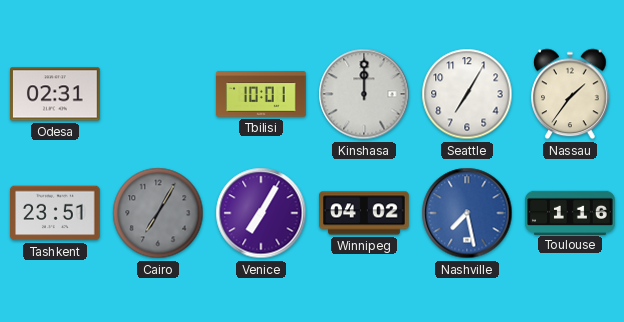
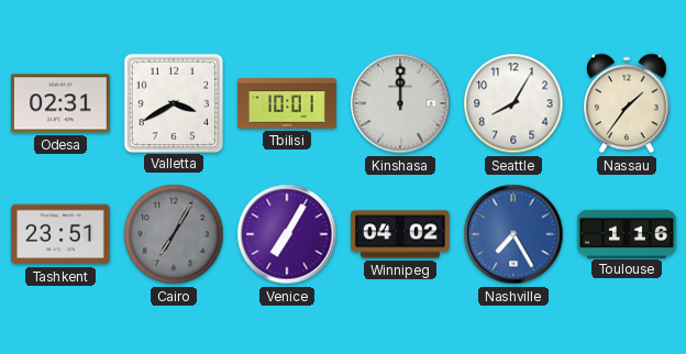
Valletta: none -> 3:40 (173, 102)
Seattle: 7:05 -> 8:05 (513, 103)
Nashville: 7:28 -> 7:25 (513, 234)
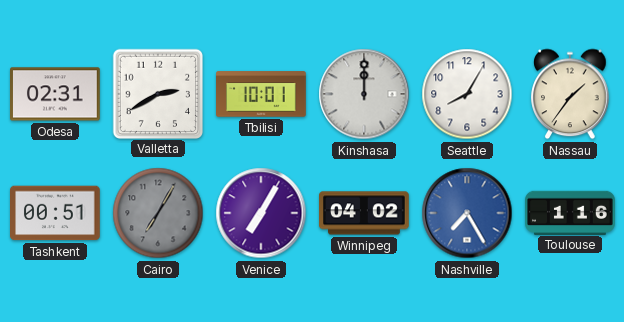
Valletta: 3:40 -> 2:40 (157, 93)
Tashkent: 23:51 -> 00:51 (56, 213)
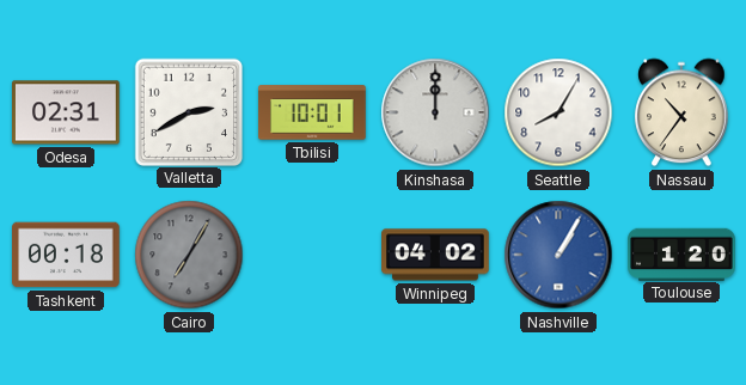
Nassau: 1:36 -> 10:36 (681, 112)
Tashkent: 00:51 -> 00:18 (67, 255)
Venice: 7:05 -> none (261, 213)
Nashville: 7:25 -> 1:05 (558, 255)
Toulouse: 1:16 -> 1:20 (681, 253)
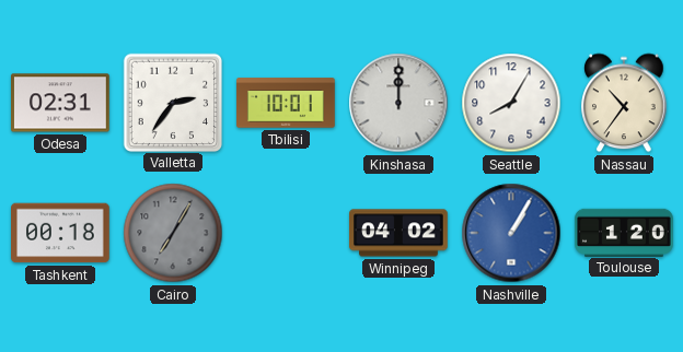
Valletta: 2:40 -> 2:36 (172, 102)
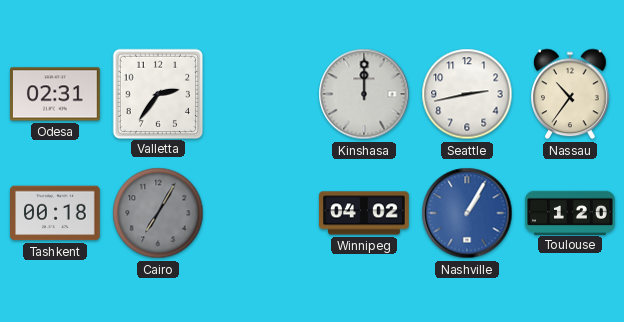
Tbilisi: 10:01 -> none (286, 103)
Seattle: 8:05 -> 2:43 (467, 94)
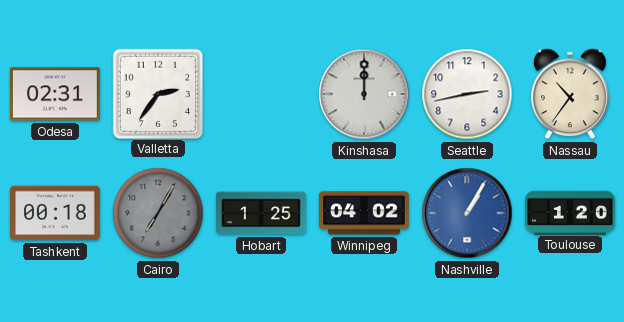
Hobart: none -> 1:25 (261, 213)
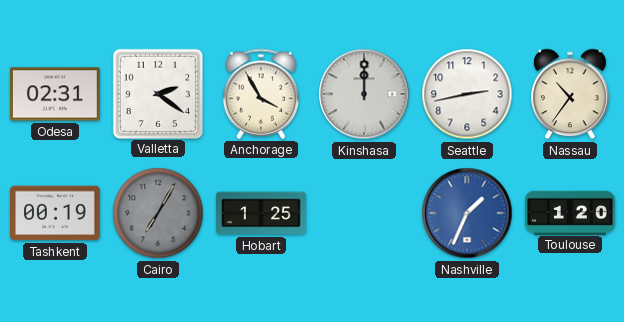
Valletta: 2:36 -> 2:21 (157, 93)
Anchorage: none -> 3:55 (260, 94)
Tashkent: 00:18 -> 00:19 (56, 213)
Winnipeg: 04:02 -> none (365, 213)
Nashville: 1:05 -> 1:34 (467, 213)
